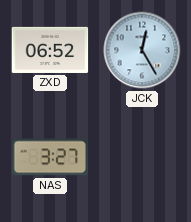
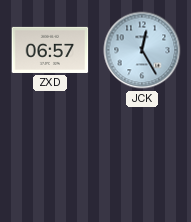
ZXD: 06:52 -> 06:57 (50, 50)
NAS: 3:27 -> none (50, 157)
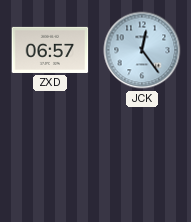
JCK: 12:25 -> 12:24 (142, 50)
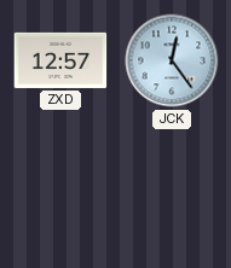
ZXD: 06:57 -> 12:57 (60, 60)
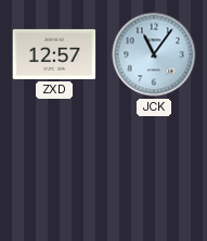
JCK: 12:24 -> 11:06 (154, 54)
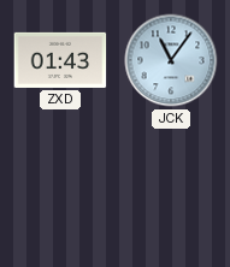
ZXD: 12:57 -> 01:43 (60, 60)
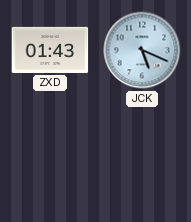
JCK: 11:06 -> 5:19 (142, 50)
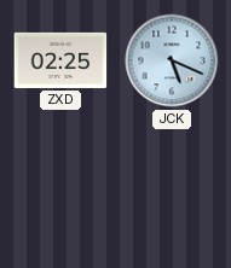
ZXD: 01:43 -> 02:25 (60, 60)
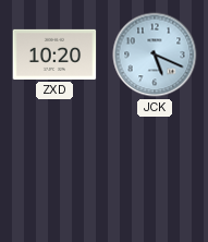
ZXD: 02:25 -> 10:20 (54, 55)
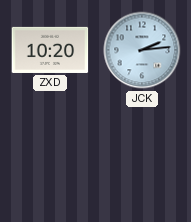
JCK: 5:19 -> 2:14 (142, 50)
